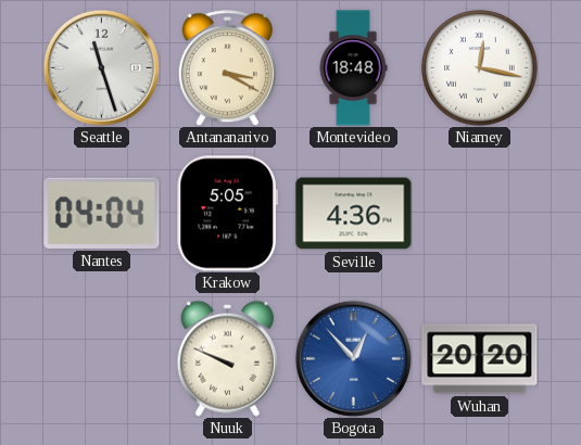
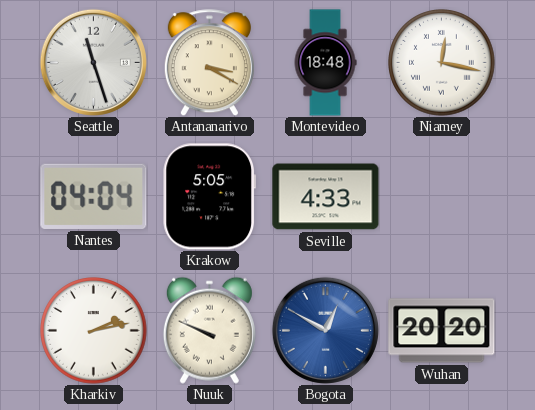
Seville: 4:36 -> 4:33 (326, 197)
Kharkiv: none -> 2:13 (94, 331)
Bogota: 12:53 -> 12:50 (325, 330)
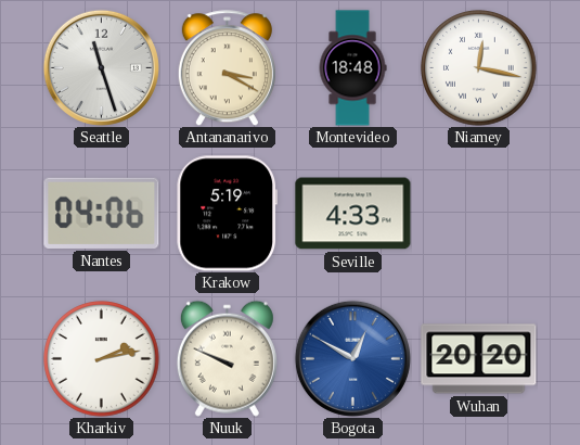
Nantes: 04:04 -> 04:06 (102, 213)
Krakow: 5:05 -> 5:19 (227, 214)
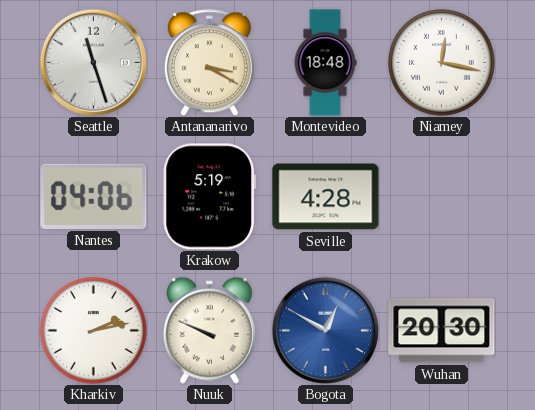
Seville: 4:33 -> 4:28 (326, 197)
Wuhan: 20:20 -> 20:30 (442, 331)
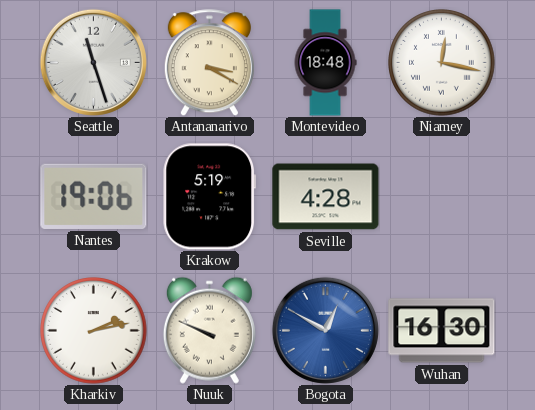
Nantes: 04:06 -> 19:06 (94, 196)
Wuhan: 20:30 -> 16:30 (442, 331)
